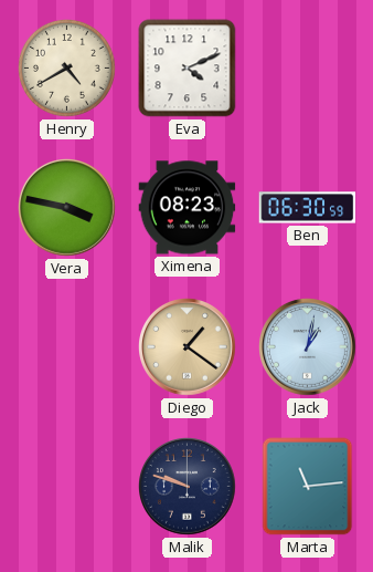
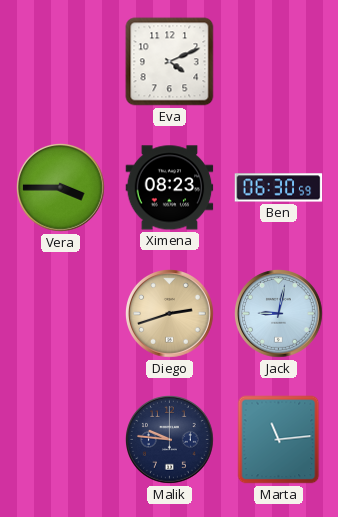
Henry: 4:40 -> none (67, 69)
Vera: 3:47 -> 3:45 (61, 188)
Diego: 1:21 -> 2:42 (170, 314)
Jack: 1:02 -> 9:02 (279, 314)
Malik: 9:48 -> 9:46 (170, 440)
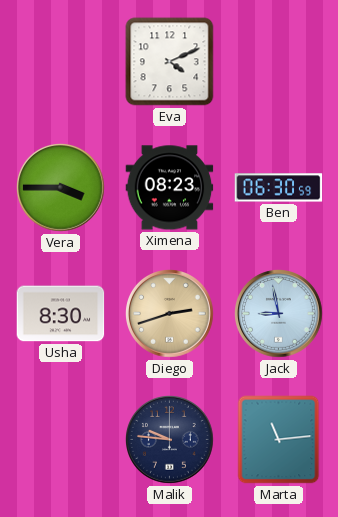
Usha: none -> 8:30 (61, 314)
Jack: 9:02 -> 8:58 (279, 314)
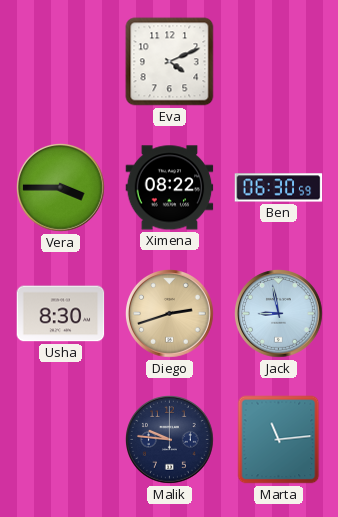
Ximena: 08:23 -> 08:22 (170, 188)
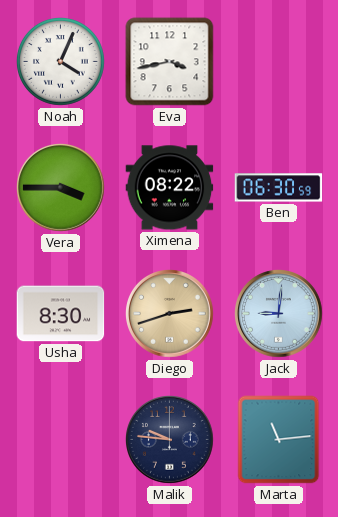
Noah: none -> 4:04 (61, 62)
Eva: 4:11 -> 3:43 (170, 62)
Jack: 8:58 -> 9:01 (279, 314)
